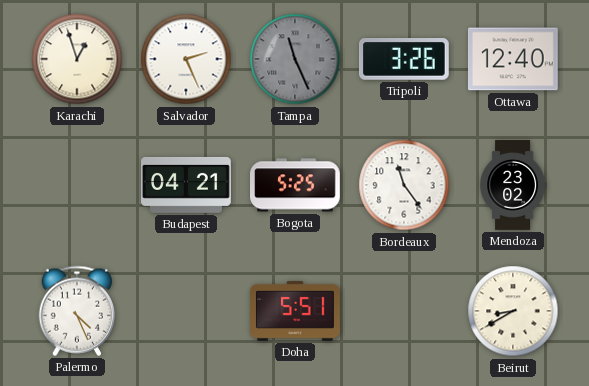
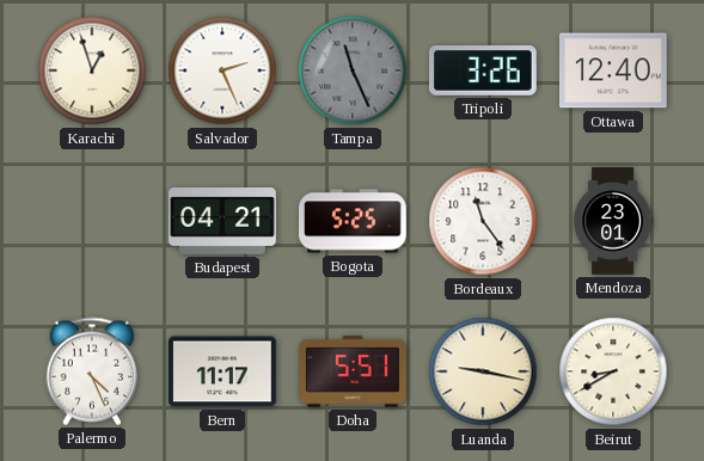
Mendoza: 23:02 -> 23:01 (613, 221)
Bern: none -> 11:17 (222, 371)
Luanda: none -> 9:17 (483, 371)
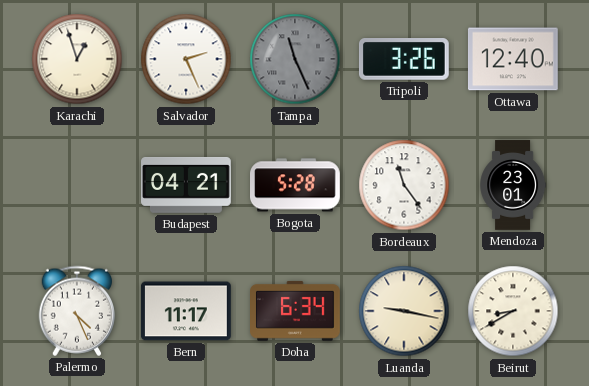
Bogota: 5:25 -> 5:28 (296, 185)
Doha: 5:51 -> 6:34 (296, 311)
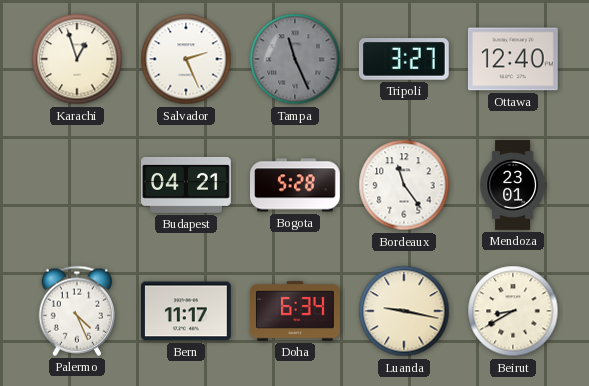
Tripoli: 3:26 -> 3:27 (404, 60)
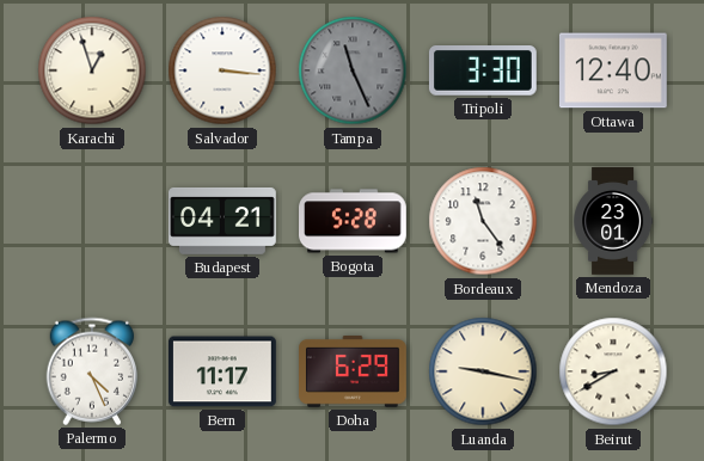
Salvador: 2:26 -> 3:16 (222, 70)
Tripoli: 3:27 -> 3:30 (483, 72)
Doha: 6:34 -> 6:29 (354, 371)
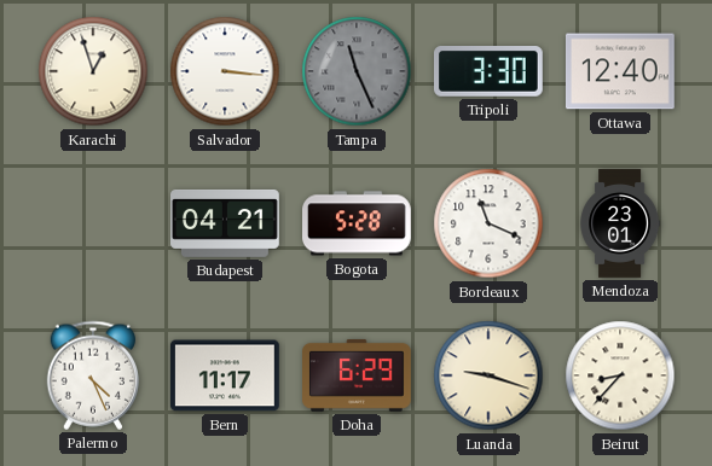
Bordeaux: 11:24 -> 11:19 (488, 223)
Luanda: 9:17 -> 9:18 (488, 375)
Beirut: 8:40 -> 8:37 (620, 375)
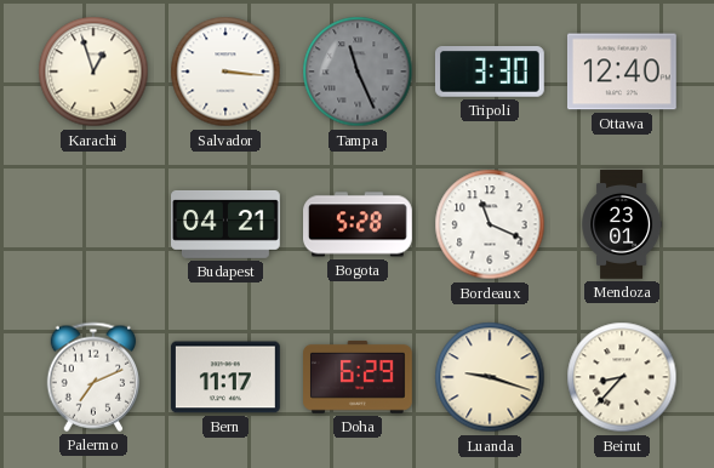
Palermo: 4:26 -> 7:11 (93, 377)
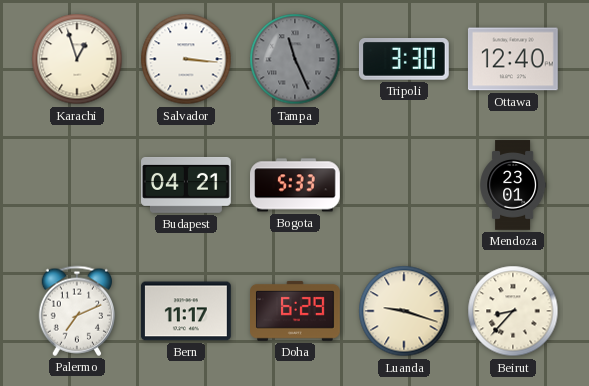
Bogota: 5:28 -> 5:33 (296, 185)
Bordeaux: 11:19 -> none (490, 224)
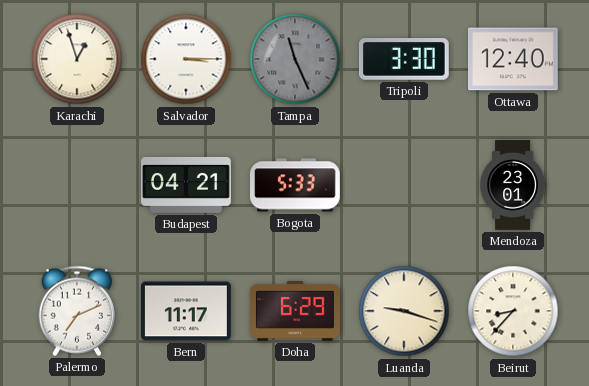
Salvador: 3:16 -> 3:15 (186, 59)
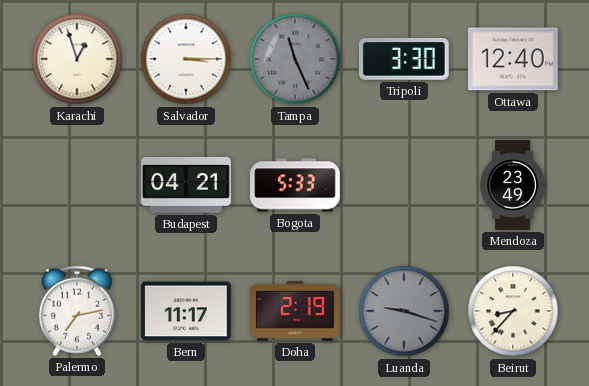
Mendoza: 23:01 -> 23:49 (513, 185)
Palermo: 7:11 -> 7:13 (77, 311)
Doha: 6:29 -> 2:19 (296, 311)
Luanda dial: cream -> grey (404, 311)
